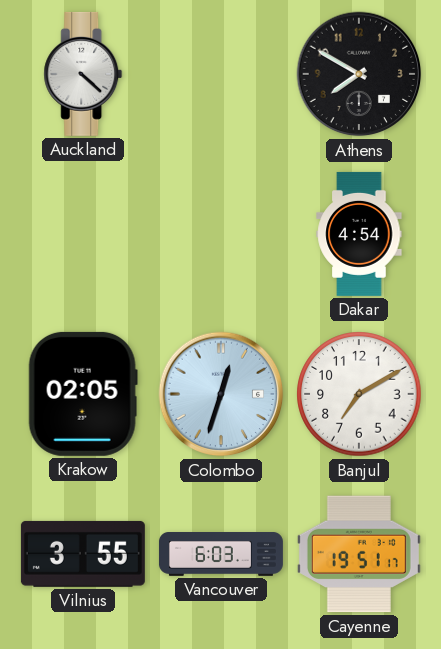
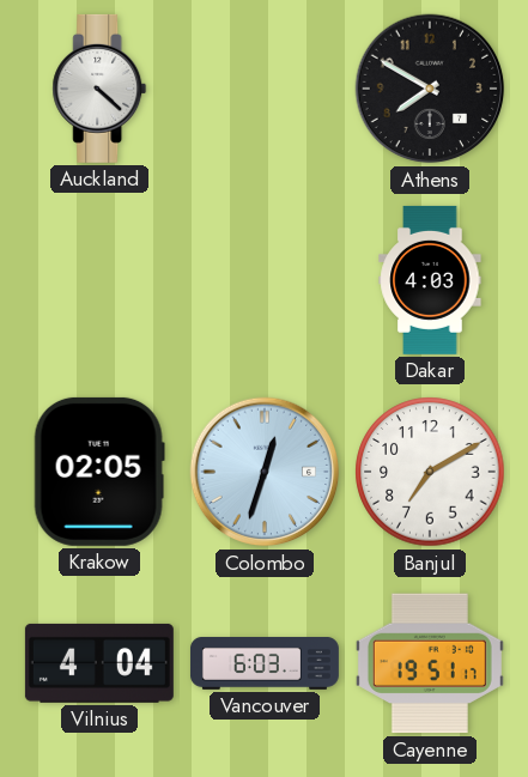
Dakar: 4:54 -> 4:03 (430, 280)
Vilnius: 3:55 -> 4:04 (99, 663)
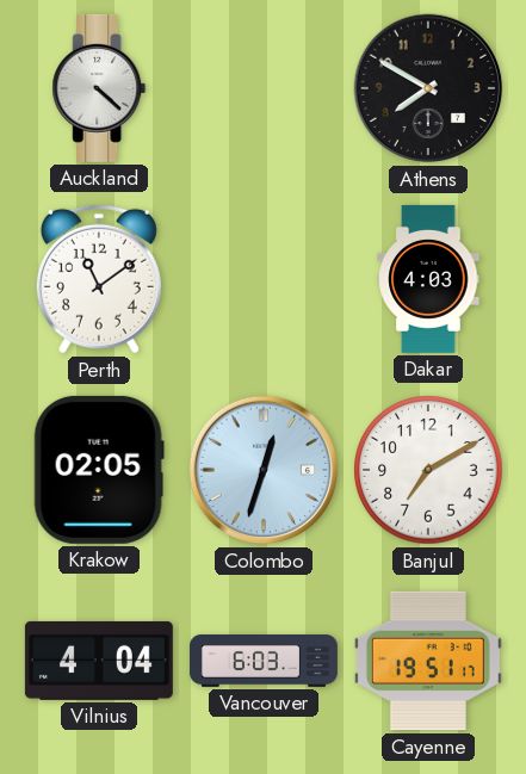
Perth: none -> 11:09 (99, 279)
